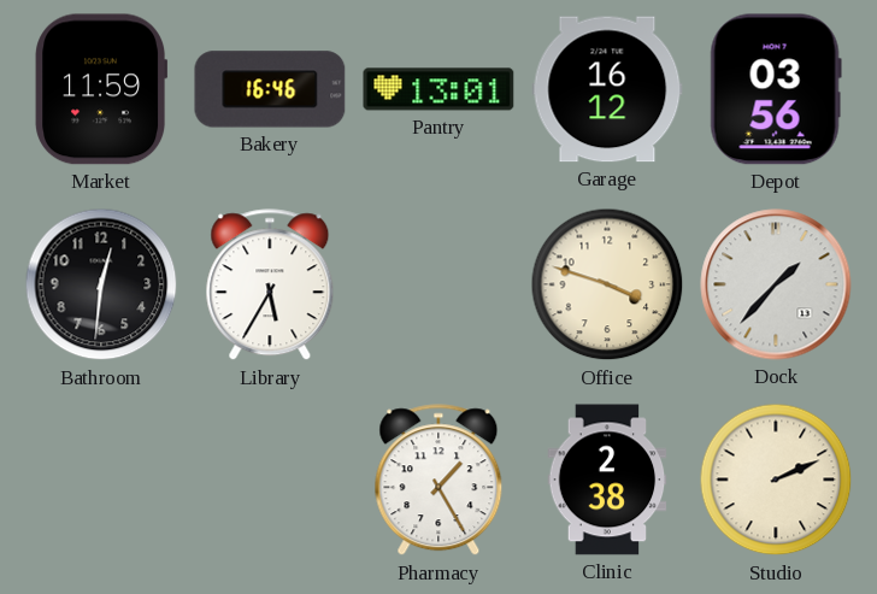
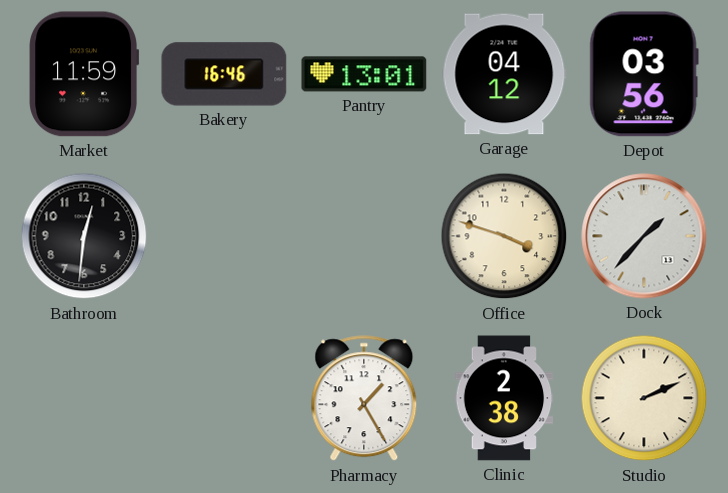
Garage: 16:12 -> 04:12 (504, 74)
Library: 5:35 -> none (270, 286)
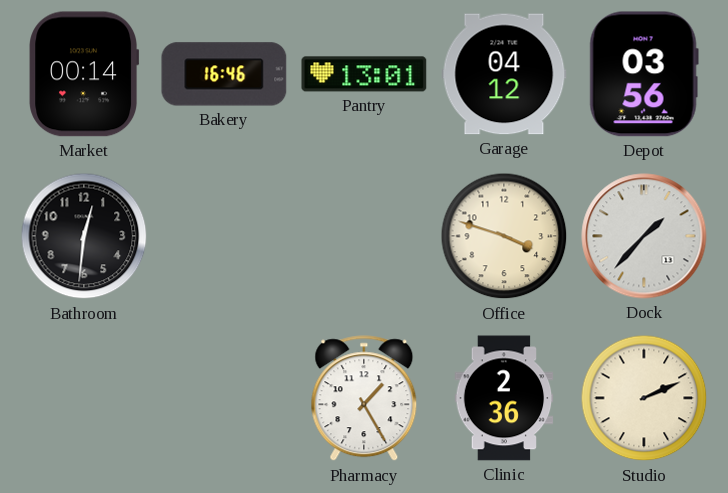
Market: 11:59 -> 00:14 (84, 74)
Clinic: 2:38 -> 2:36 (504, 398)
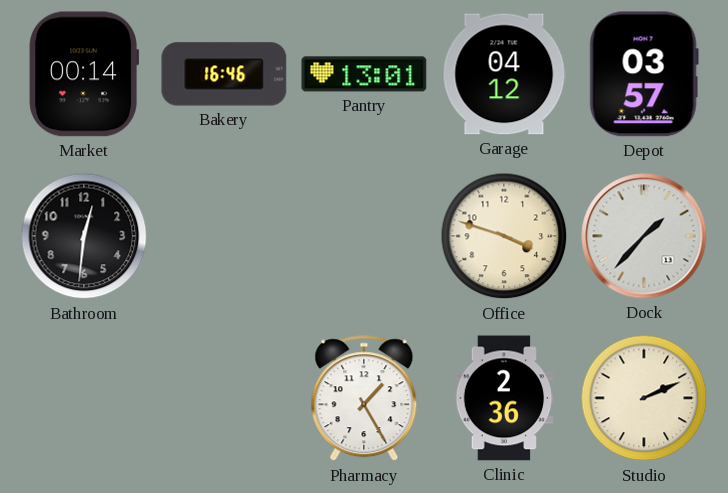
Depot: 03:56 -> 03:57 (644, 74)
